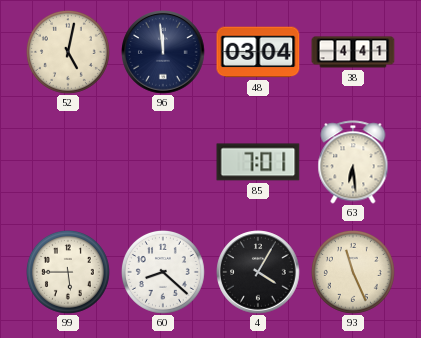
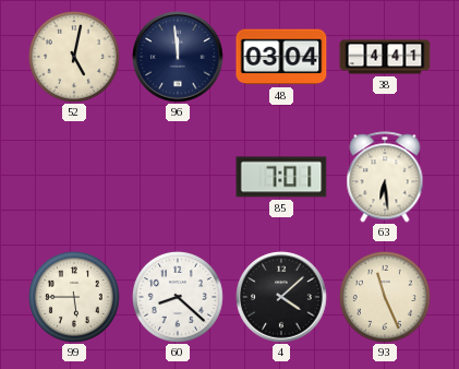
4: 4:05 -> 4:08 (281, 297)
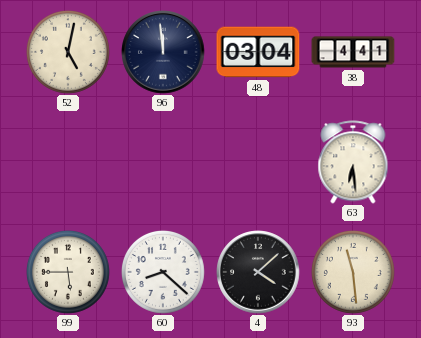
85: 7:01 -> none (281, 177)
93: 11:26 -> 11:29 (353, 272)
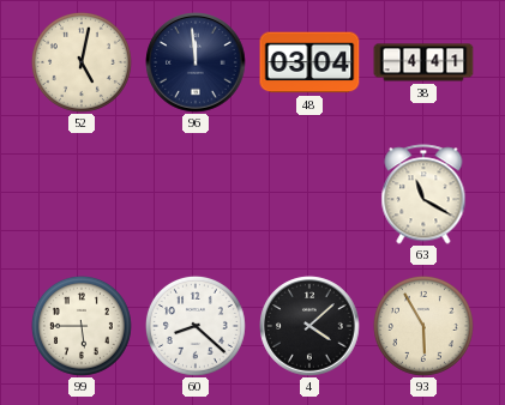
63: 6:29 -> 11:20 (423, 194)
93: 11:29 -> 5:55 (423, 326)
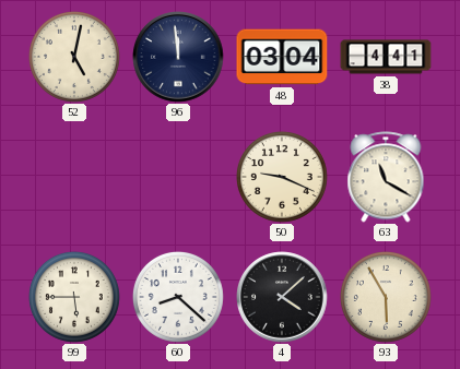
50: none -> 9:19 (282, 177)
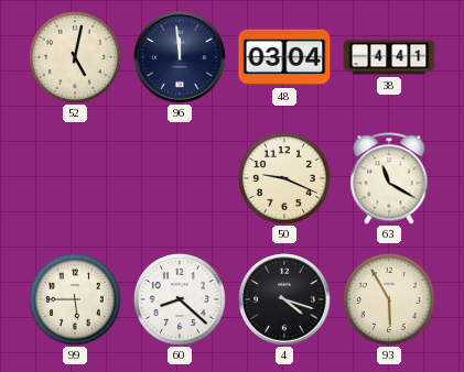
4: 4:08 -> 4:18 (284, 299)
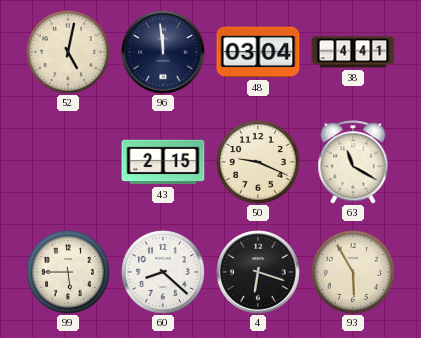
43: none -> 2:15 (163, 162)
4: 4:18 -> 6:18 (258, 272)
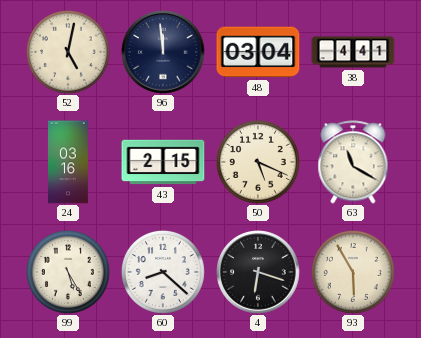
24: none -> 03:16 (68, 162)
50: 9:19 -> 5:19 (258, 162)
99: 5:45 -> 5:25 (68, 272)
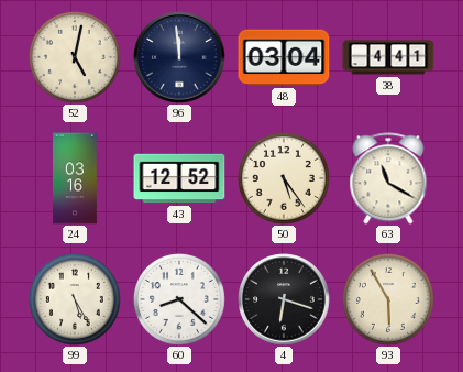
43: 2:15 -> 12:52 (179, 178)
50: 5:19 -> 5:24 (284, 178)
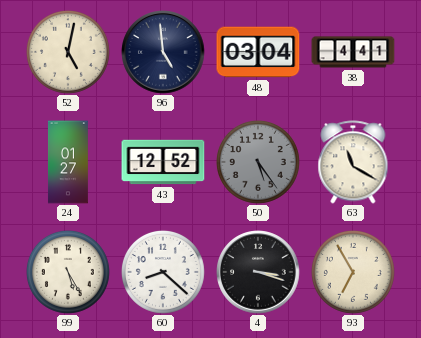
96: 11:59 -> 4:59 (163, 52)
24: 03:16 -> 01:27 (68, 162)
50 dial: cream -> grey (258, 162)
4: 6:18 -> 3:18 (258, 272)
93: 5:55 -> 6:55 (353, 272)
